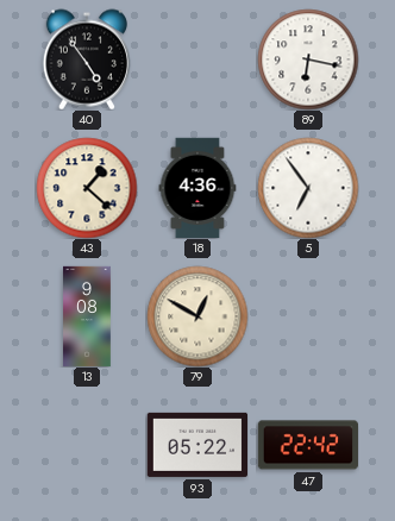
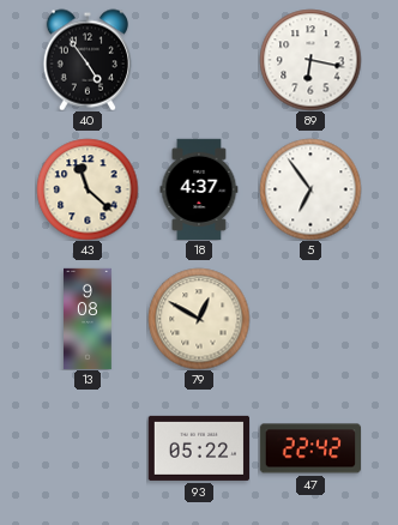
43: 1:22 -> 11:22 (88, 189)
18: 4:36 -> 4:37 (199, 188)
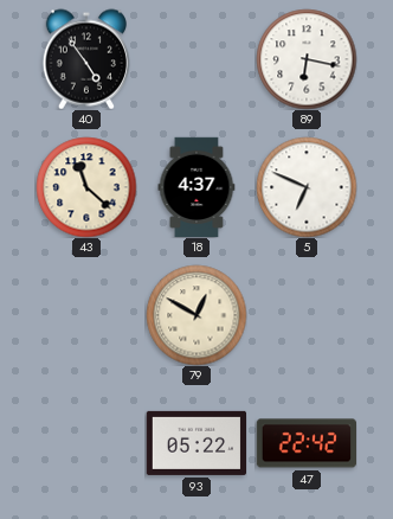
5: 6:54 -> 6:49 (307, 187)
13: 9:08 -> none (89, 319)
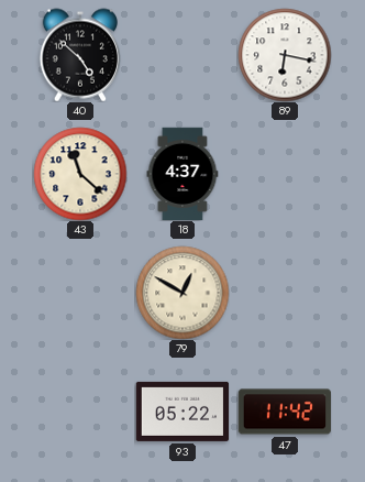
40: 4:54 -> 4:52 (80, 55)
5: 6:49 -> none (307, 187)
47: 22:42 -> 11:42 (284, 412)
